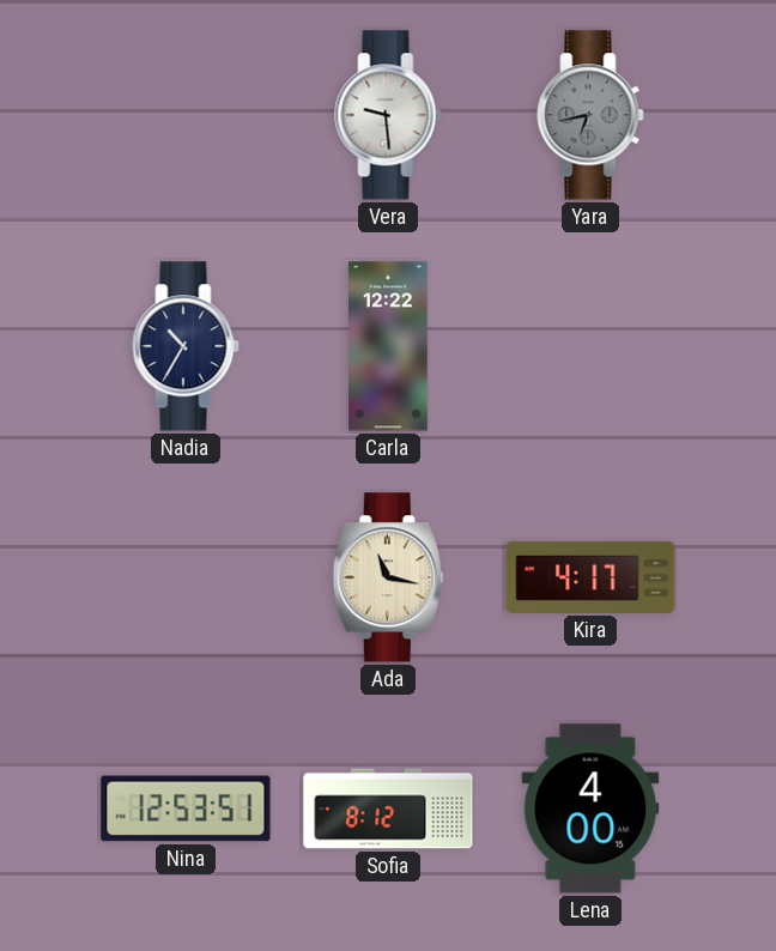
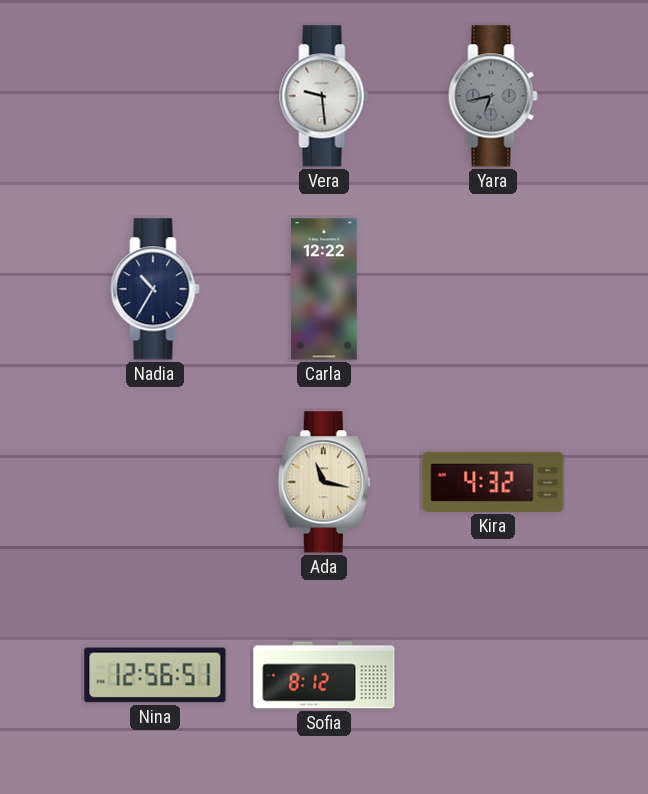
Kira: 4:17 -> 4:32 (493, 482)
Nina: 12:53 -> 12:56 (155, 675)
Lena: 4:00 -> none (590, 808)
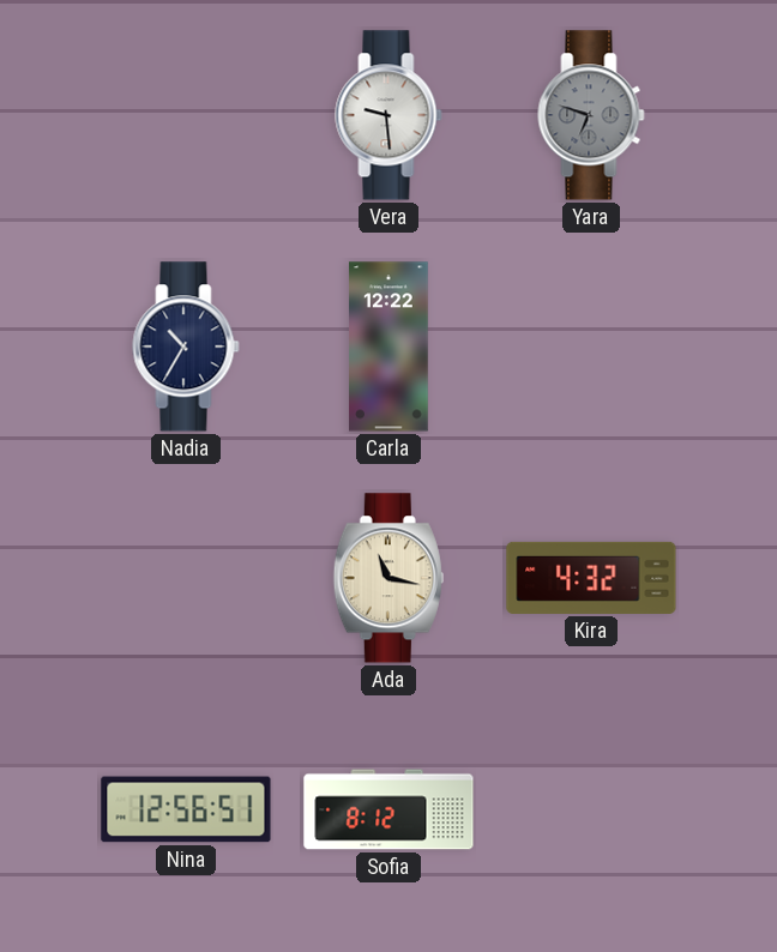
Yara: 6:43 -> 6:48 (591, 115)
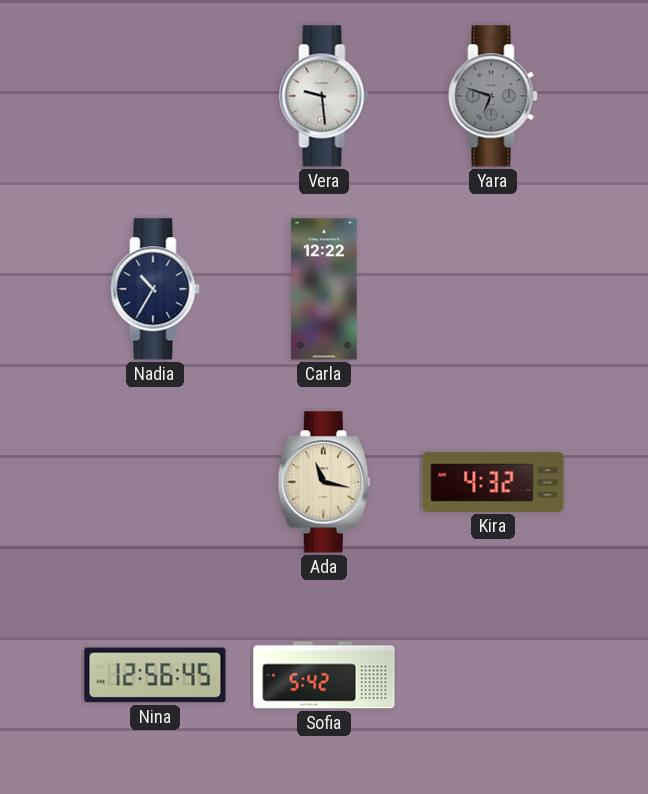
Nina: 12:56:51 -> 12:56:45 (155, 675)
Sofia: 8:12 -> 5:42 (324, 675)
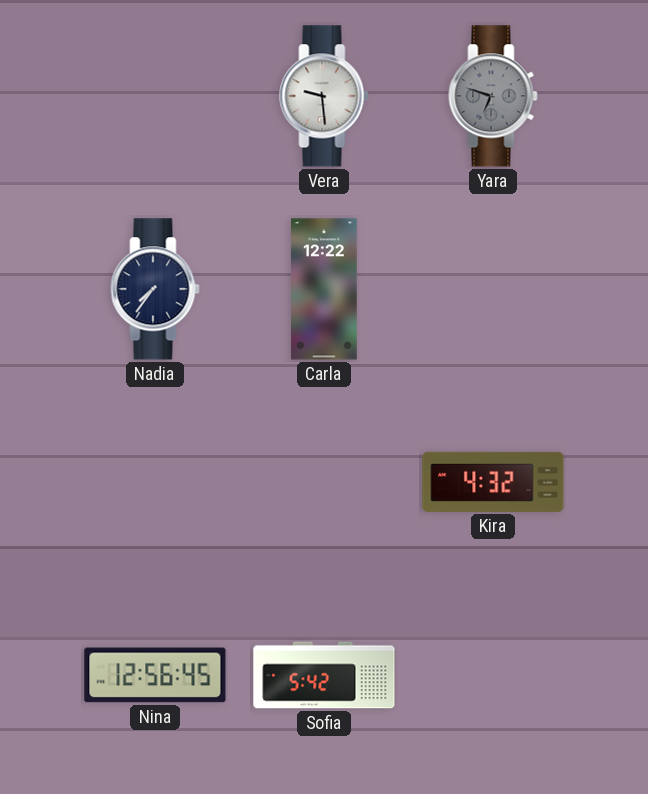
Nadia: 10:35 -> 7:36 (155, 289)
Ada: 11:17 -> none (324, 482)
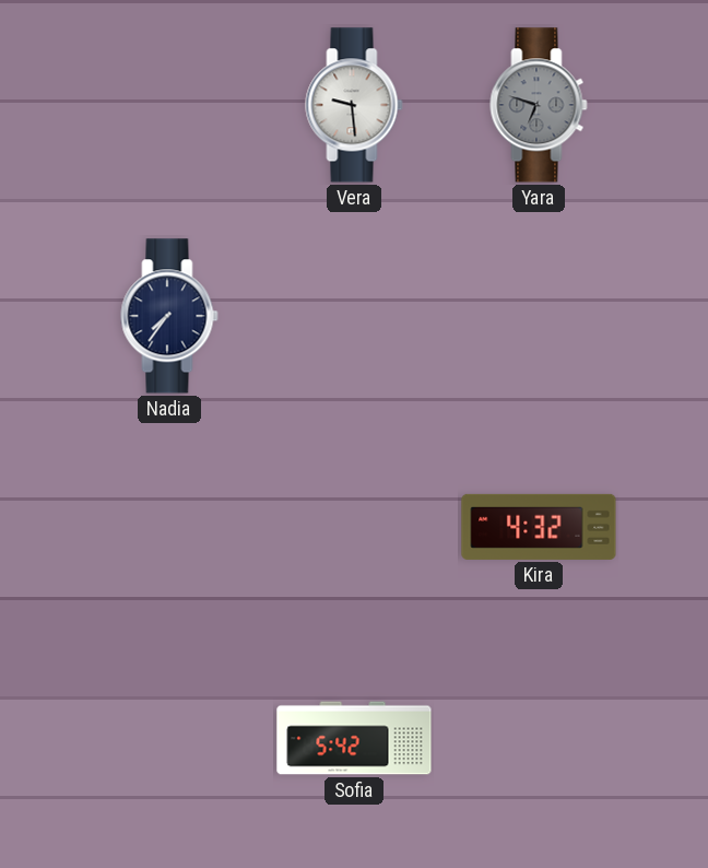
Carla: 12:22 -> none (324, 289)
Nina: 12:56 -> none (155, 675)
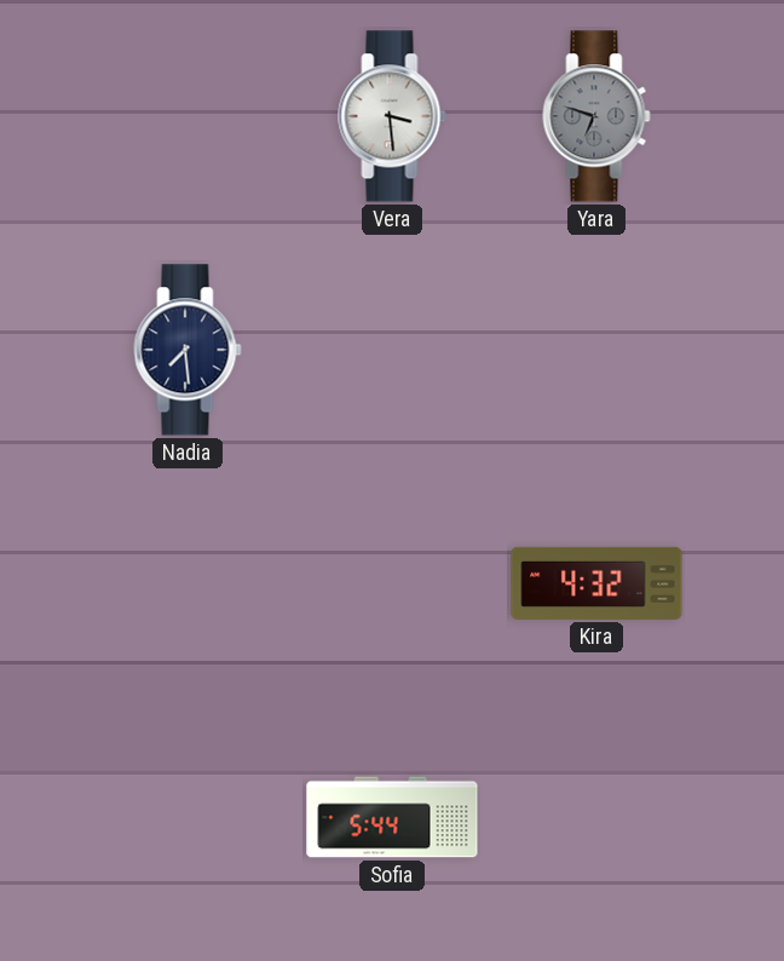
Vera: 9:29 -> 3:29 (392, 116)
Nadia: 7:36 -> 7:29 (188, 350)
Sofia: 5:42 -> 5:44 (392, 817)
